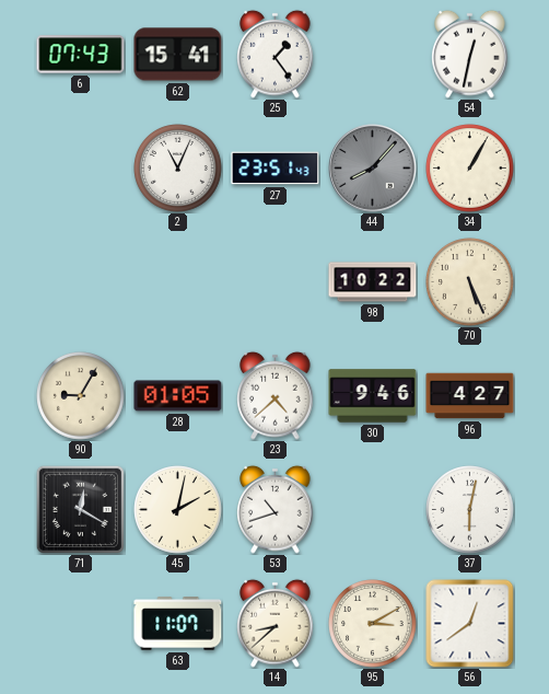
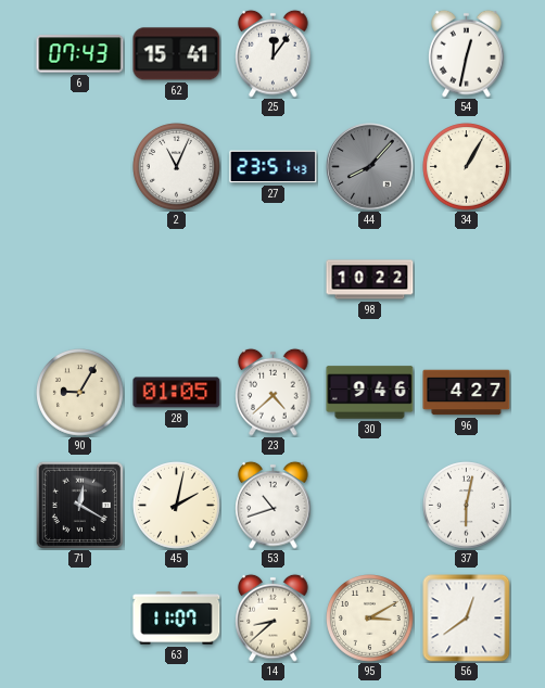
25: 1:24 -> 12:06 (274, 53)
70: 5:26 -> none (470, 282)
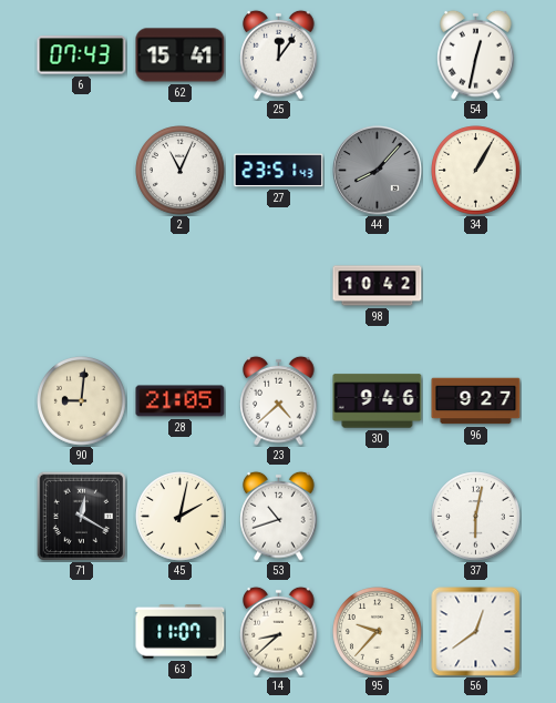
98: 10:22 -> 10:42 (378, 286)
90: 9:05 -> 9:01 (82, 401)
28: 01:05 -> 21:05 (181, 401)
96: 4:27 -> 9:27 (476, 401)
95: 3:10 -> 9:37 (378, 632)
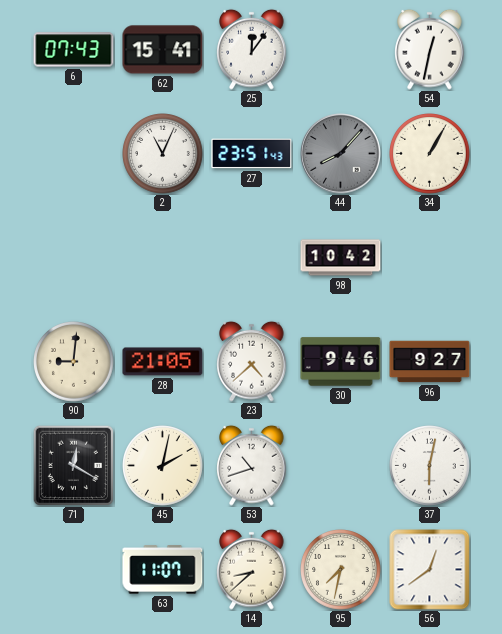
95: 9:37 -> 7:32 (341, 570)
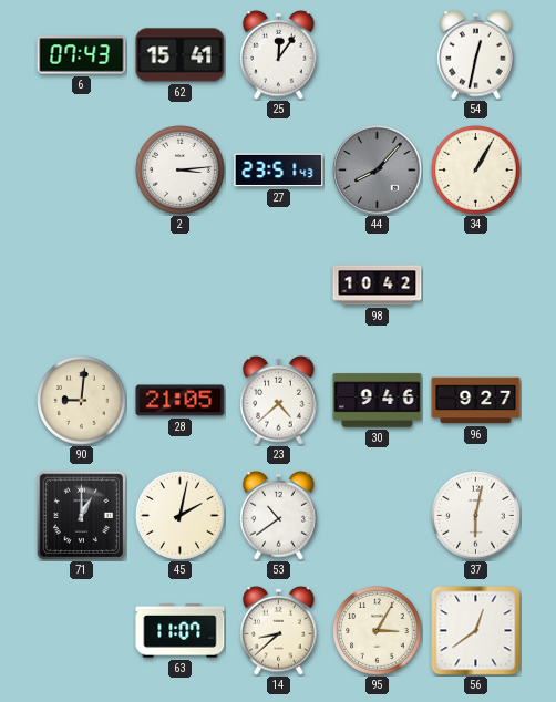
2: 11:04 -> 3:14 (181, 171)
71: 12:20 -> 1:00 (81, 515)
53: 10:42 -> 10:39 (279, 515)
95: 7:32 -> 3:05 (378, 631)
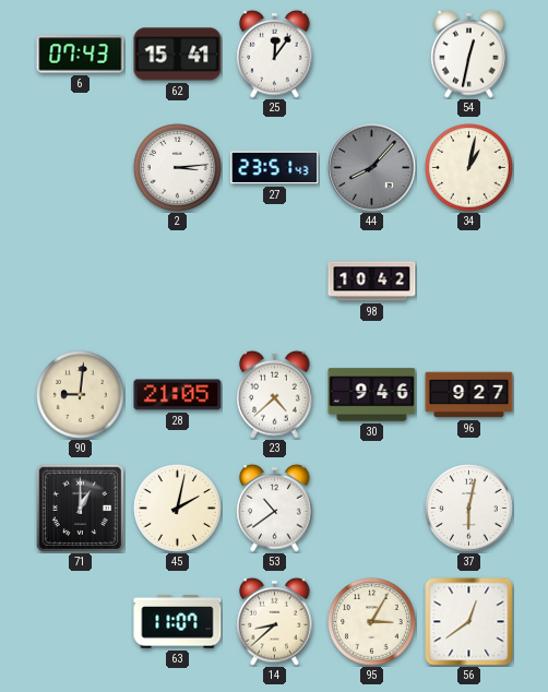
34: 1:05 -> 1:02 (469, 168)
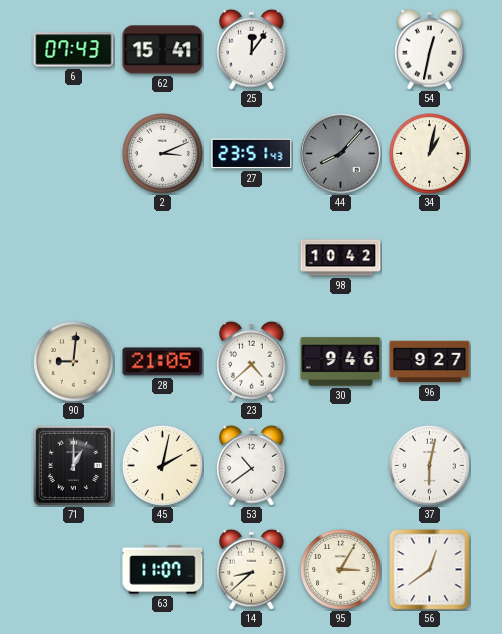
2: 3:14 -> 3:11 (163, 154)
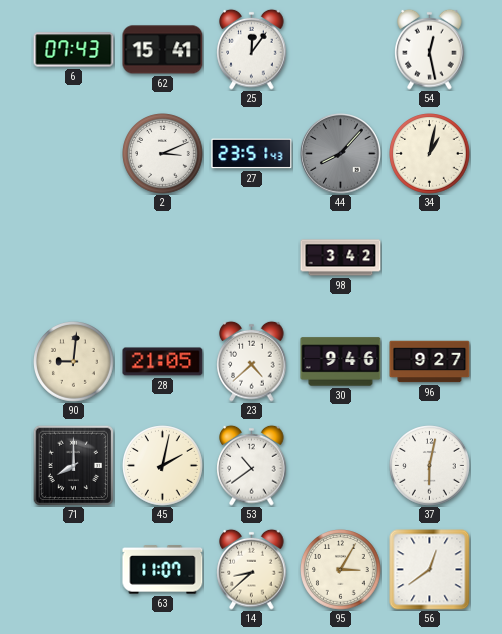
54: 12:32 -> 12:28 (430, 49)
98: 10:42 -> 3:42 (341, 258)
71: 1:00 -> 8:00 (73, 465)
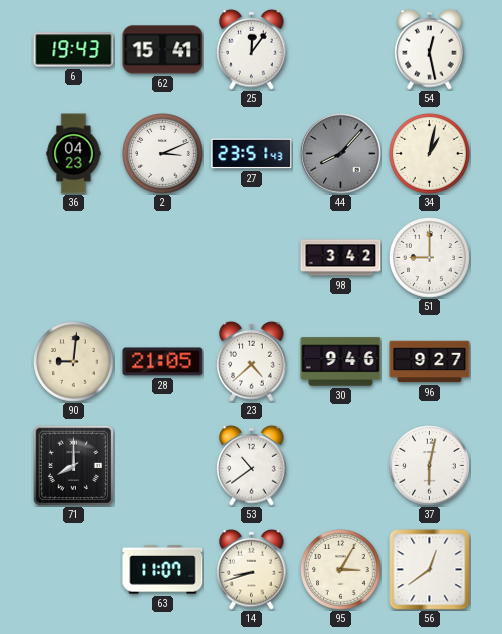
6: 07:43 -> 19:43 (74, 50)
36: none -> 04:23 (74, 154)
51: none -> 9:00 (430, 258)
45: 2:02 -> none (163, 466)
14: 8:38 -> 8:42 (252, 569)
